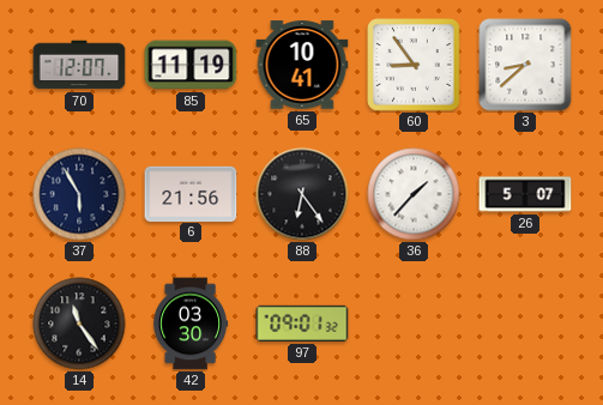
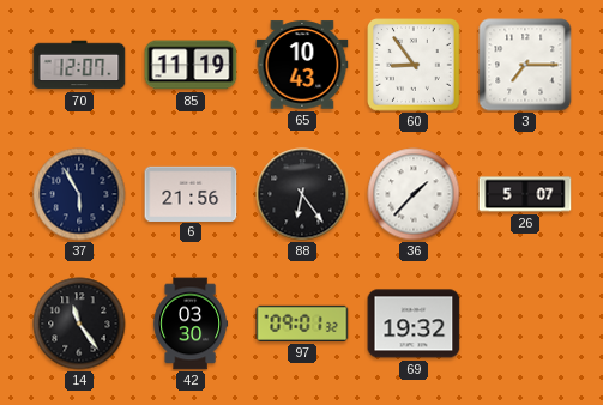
65: 10:41 -> 10:43 (302, 65)
3: 8:38 -> 7:15 (525, 65)
69: none -> 19:32 (414, 324)
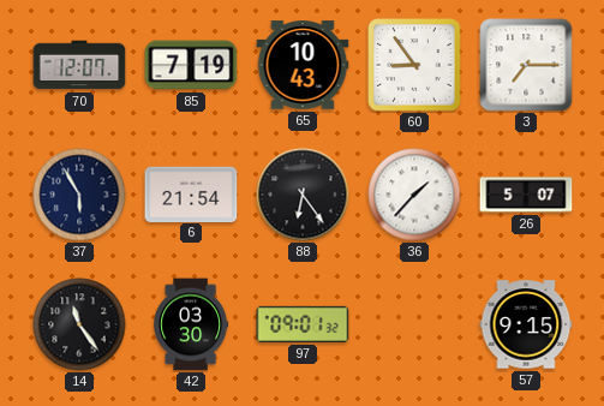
85: 11:19 -> 7:19 (191, 65)
6: 21:56 -> 21:54 (191, 193)
69: 19:32 -> none (414, 324)
57: none -> 9:15 (526, 324)
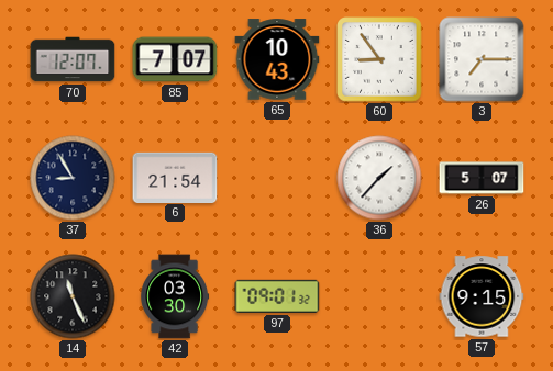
85: 7:19 -> 7:07 (175, 59)
37: 5:55 -> 8:55 (73, 178)
88: 6:24 -> none (303, 195)
14: 11:24 -> 11:26 (73, 296)
